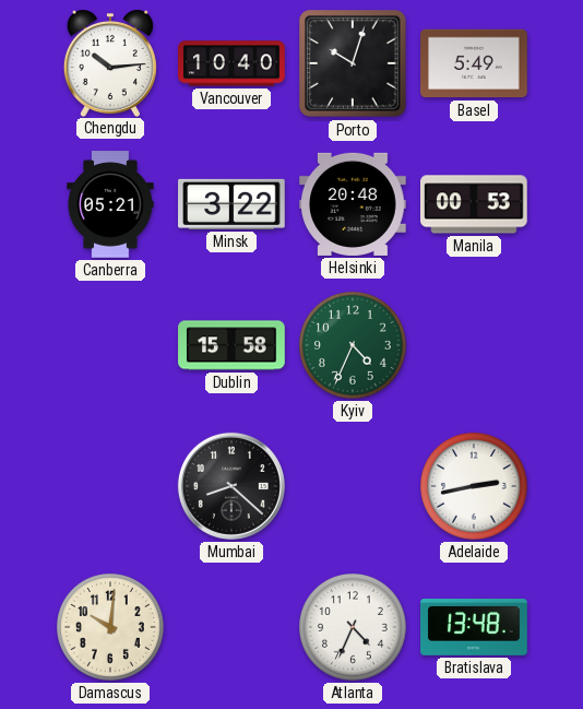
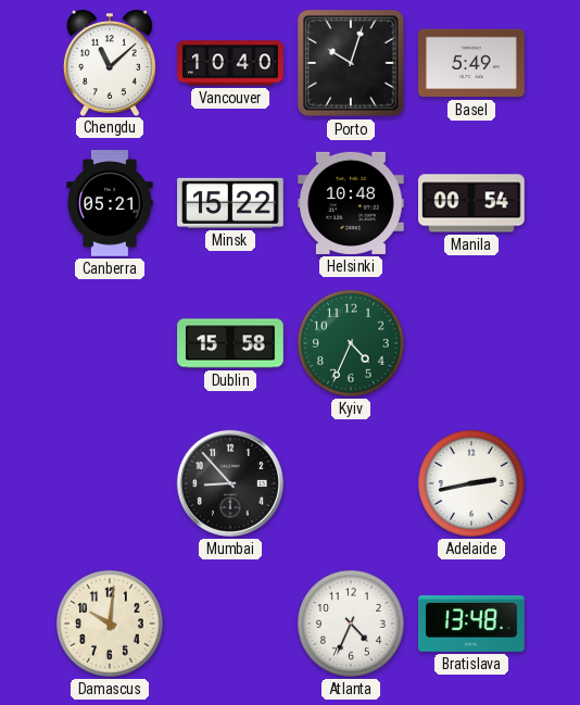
Chengdu: 10:14 -> 11:08 (110, 63)
Minsk: 3:22 -> 15:22 (230, 203)
Helsinki: 20:48 -> 10:48 (351, 203)
Manila: 00:53 -> 00:54 (472, 203)
Mumbai: 8:22 -> 8:53 (230, 483)
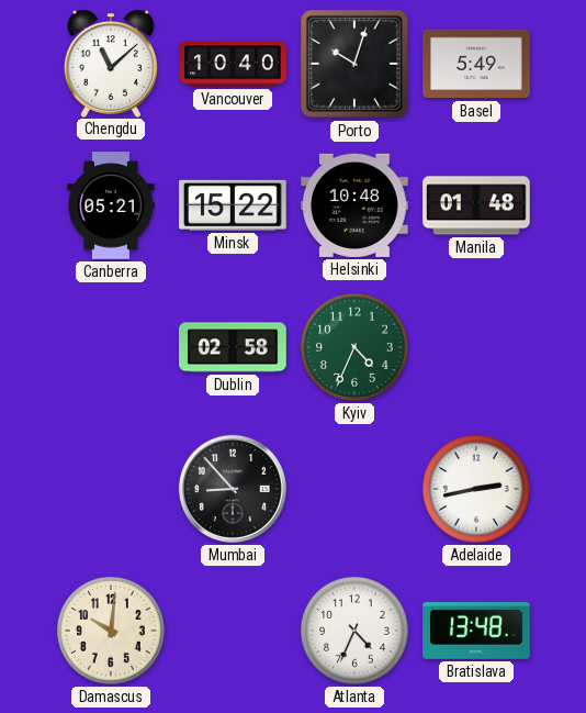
Manila: 00:54 -> 01:48 (477, 205)
Dublin: 15:58 -> 02:58 (233, 347)
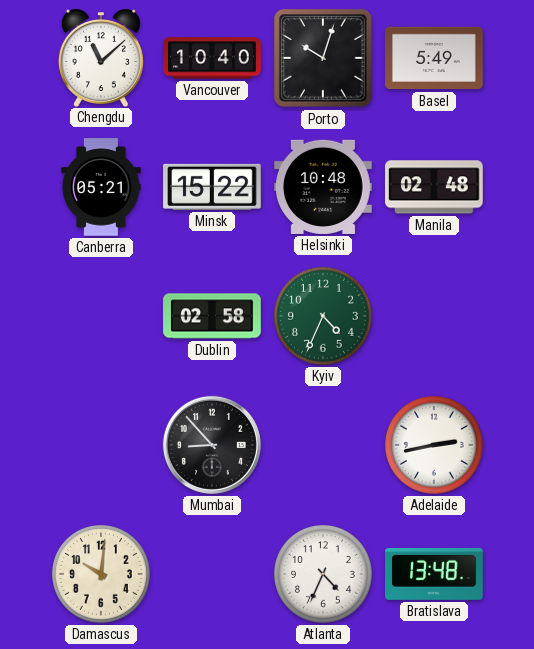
Manila: 01:48 -> 02:48 (435, 187)
